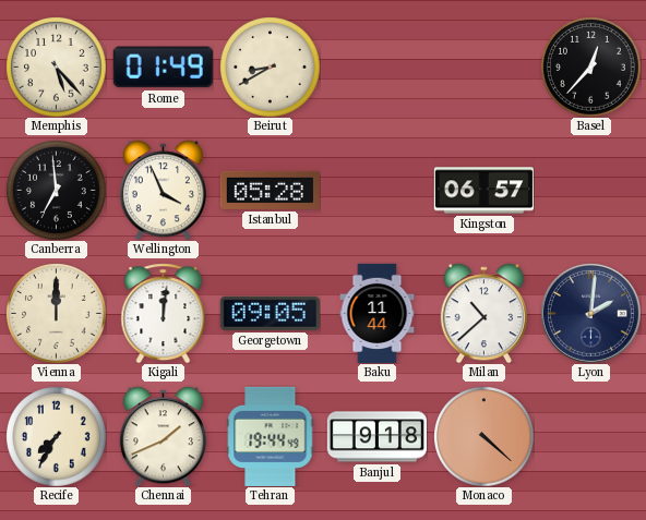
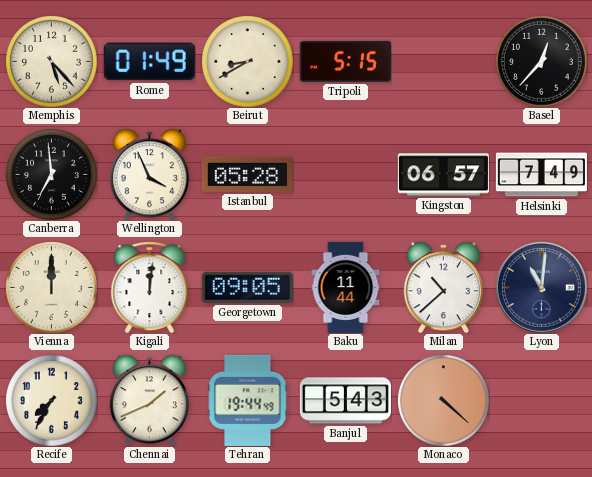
Tripoli: none -> 5:15 (345, 61)
Helsinki: none -> 7:49 (541, 175)
Lyon: 2:01 -> 11:01 (541, 287)
Banjul: 9:18 -> 5:43 (345, 401)
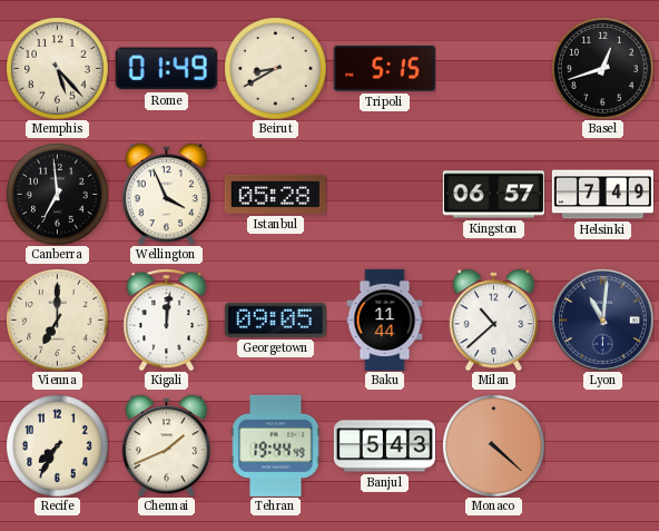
Basel: 12:37 -> 12:42 (603, 69)
Vienna: 12:00 -> 7:00 (58, 321)
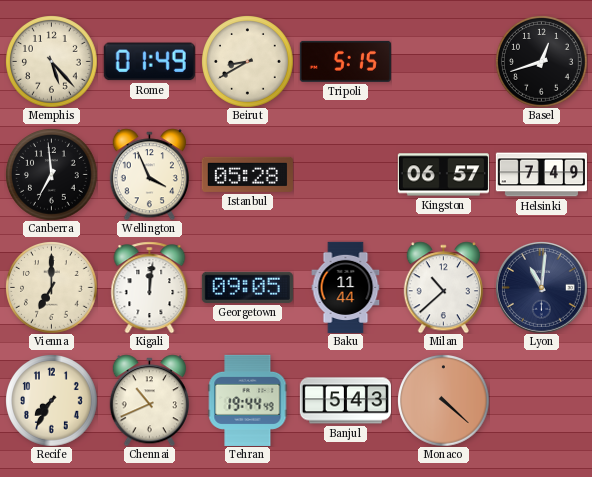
Chennai: 1:41 -> 10:41 (149, 400)
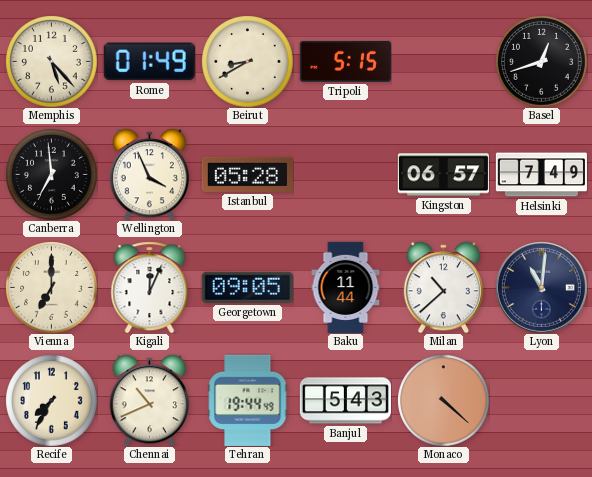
Kigali: 12:01 -> 12:04 (150, 287)
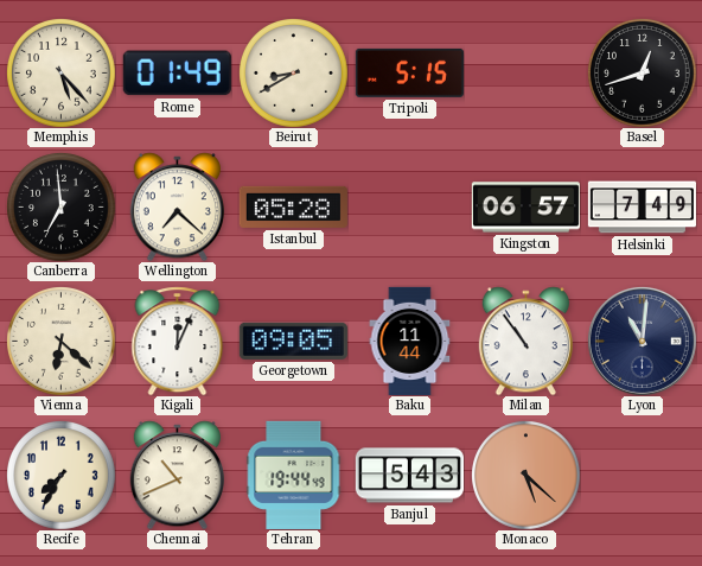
Wellington: 3:56 -> 7:22 (177, 206)
Vienna: 7:00 -> 6:22 (62, 342)
Milan: 10:38 -> 10:54 (525, 341)
Monaco: 4:22 -> 5:22 (526, 476)
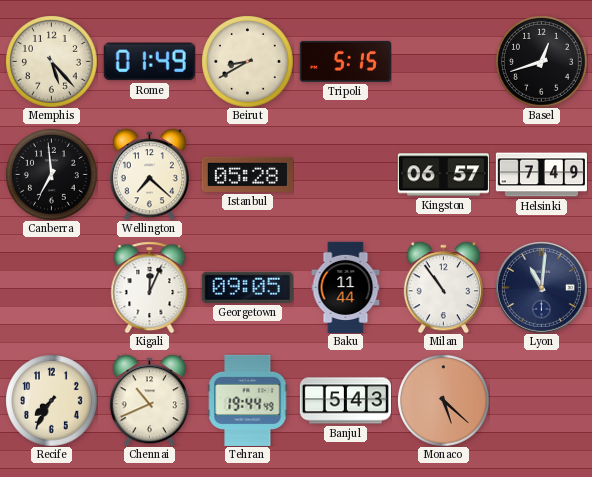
Vienna: 6:22 -> none (62, 342)
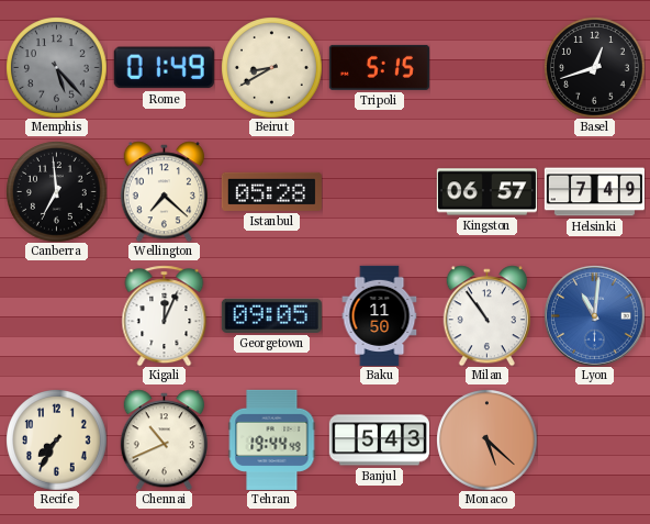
Memphis dial: cream -> grey (57, 68)
Baku: 11:44 -> 11:50 (380, 315)
Lyon dial: navy -> blue (594, 315)
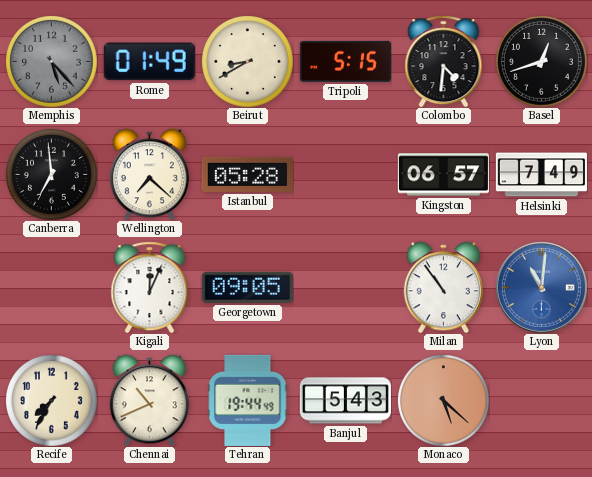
Colombo: none -> 4:31 (444, 61)
Baku: 11:50 -> none (380, 315)
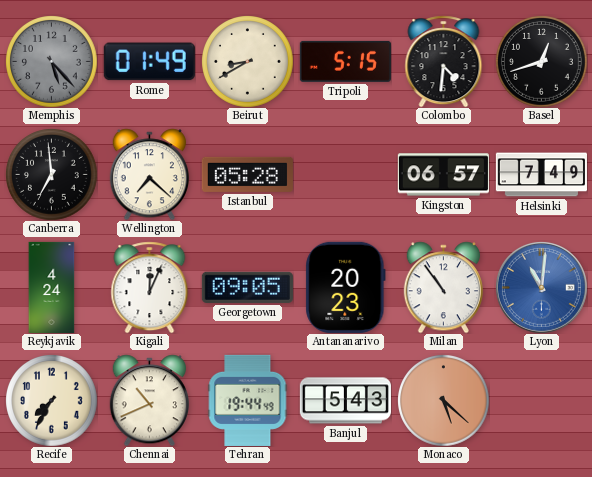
Reykjavik: none -> 4:24 (52, 287)
Antananarivo: none -> 20:23 (346, 287)
